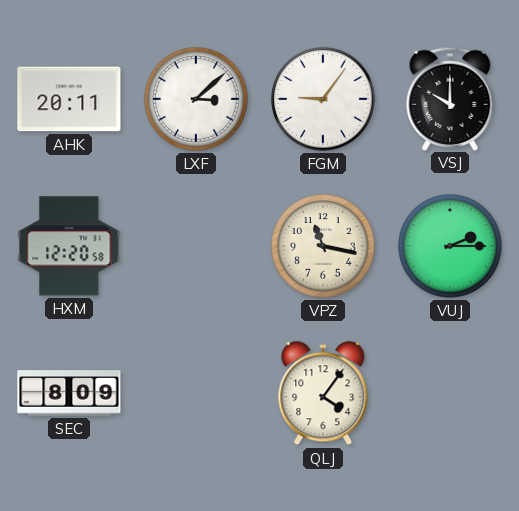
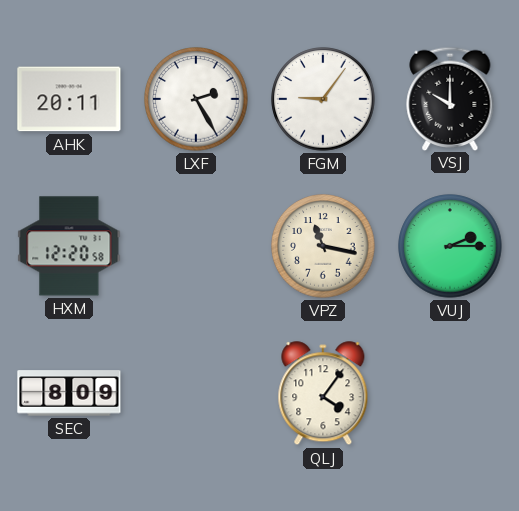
LXF: 3:08 -> 2:25 (196, 99)
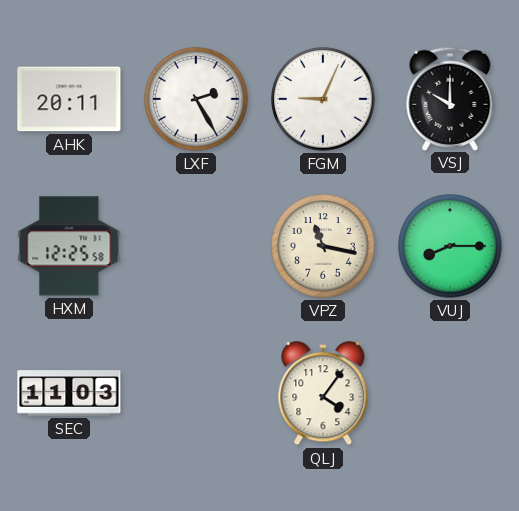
FGM: 9:06 -> 9:04 (323, 99)
HXM: 12:20 -> 12:25 (69, 246)
VUJ: 2:15 -> 8:15 (450, 246)
SEC: 8:09 -> 11:03 (69, 393)
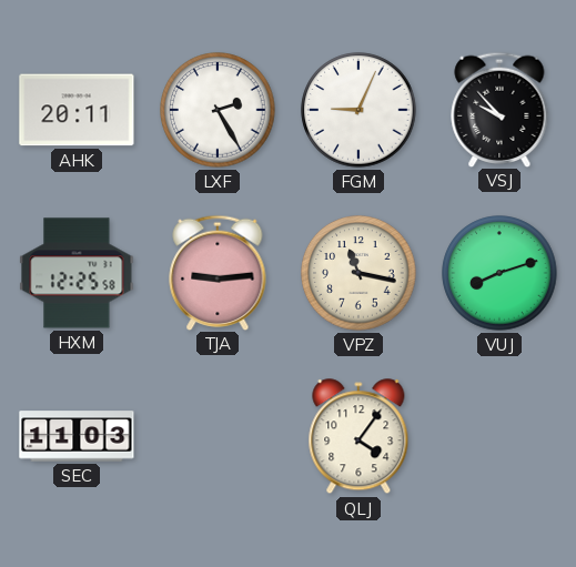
VSJ: 10:00 -> 9:53 (499, 109)
TJA: none -> 9:14 (218, 272)
VUJ: 8:15 -> 8:12 (499, 273)
